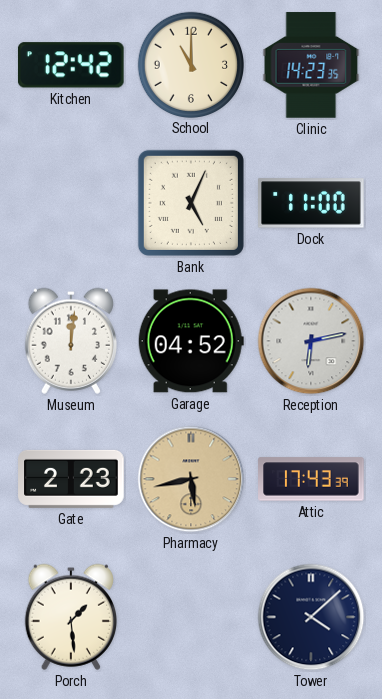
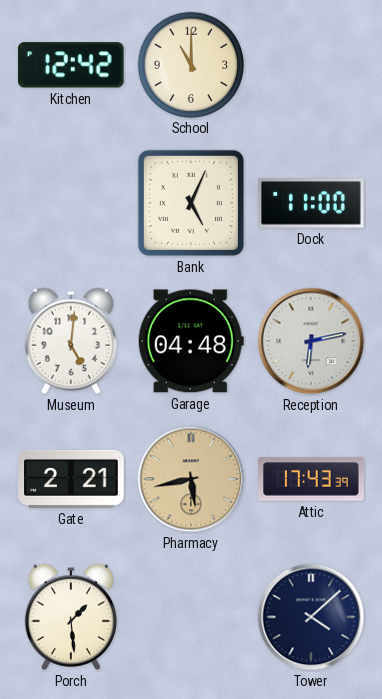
Clinic: 14:23 -> none (311, 65)
Museum: 12:01 -> 5:01 (70, 341)
Garage: 04:52 -> 04:48 (191, 341)
Gate: 2:23 -> 2:21 (71, 479)
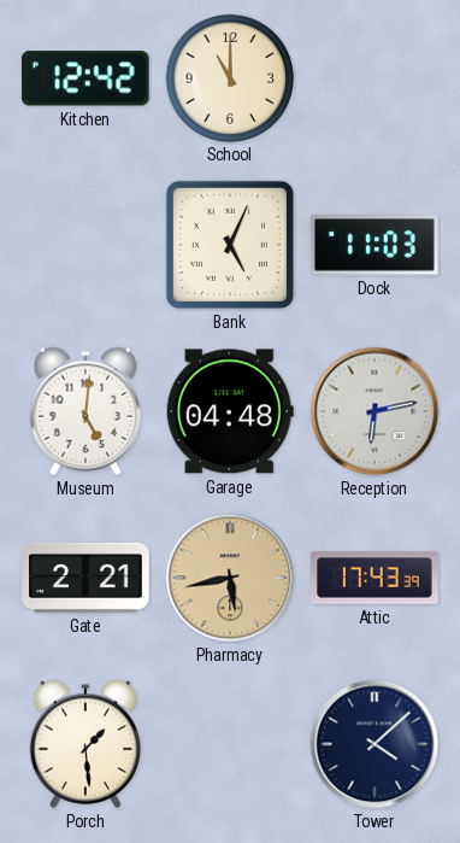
Dock: 11:00 -> 11:03 (375, 245)
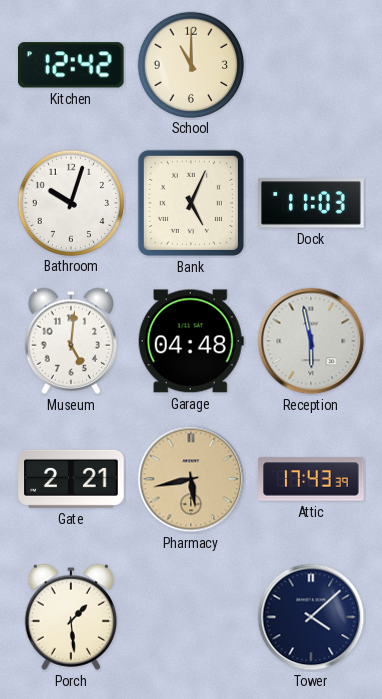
Bathroom: none -> 10:03 (70, 202)
Reception: 6:13 -> 5:58 (311, 341)
